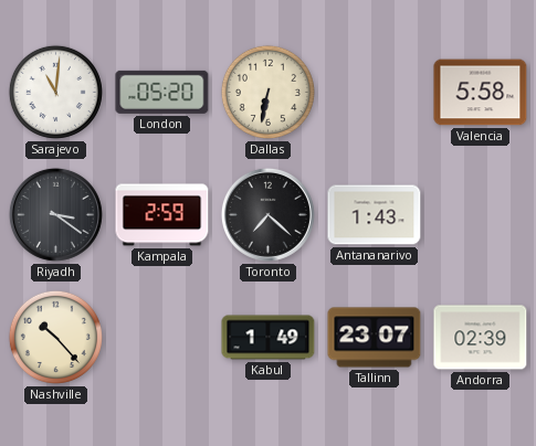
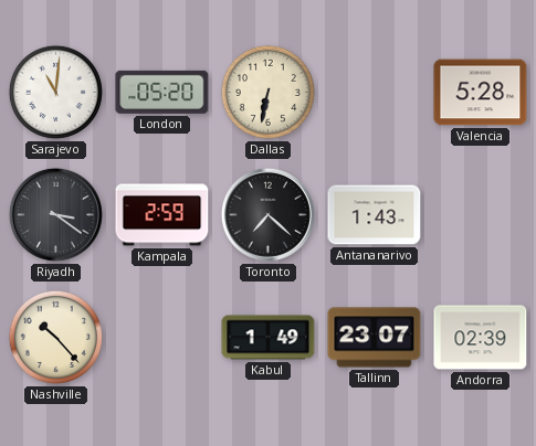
Valencia: 5:58 -> 5:28 (481, 93)
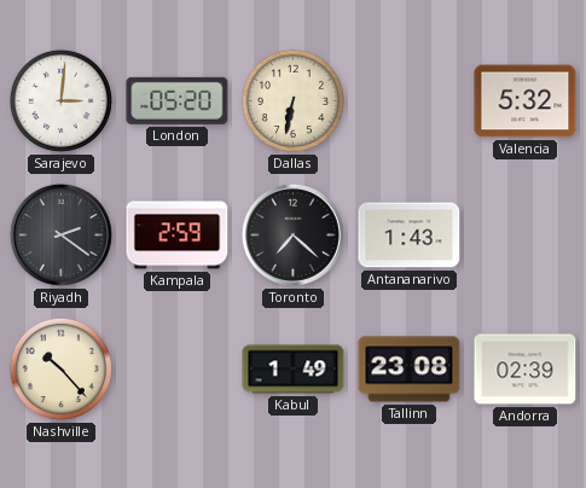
Sarajevo: 11:01 -> 3:01 (60, 100)
Valencia: 5:28 -> 5:32 (526, 101)
Riyadh: 3:21 -> 2:21 (60, 234)
Tallinn: 23:07 -> 23:08 (410, 370)
